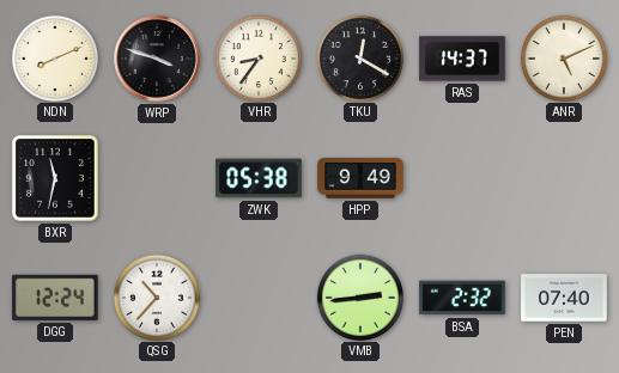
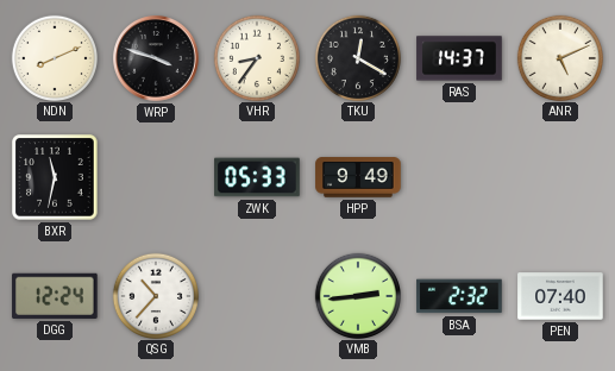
ZWK: 05:38 -> 05:33 (257, 177)
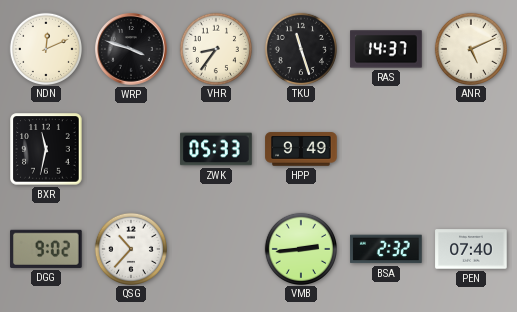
NDN: 8:11 -> 12:11 (45, 48)
TKU: 12:20 -> 11:27 (300, 48)
DGG: 12:24 -> 9:02 (46, 249)
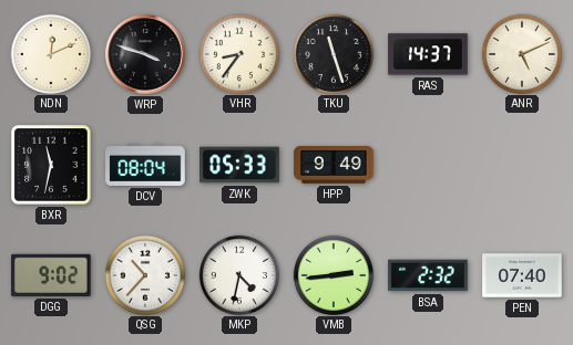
DCV: none -> 08:04 (145, 165)
MKP: none -> 4:32 (238, 274)
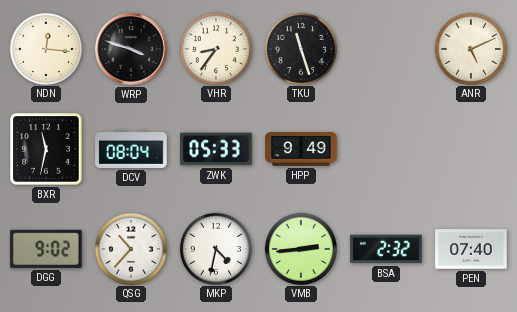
NDN: 12:11 -> 12:16 (45, 48)
RAS: 14:37 -> none (428, 54)
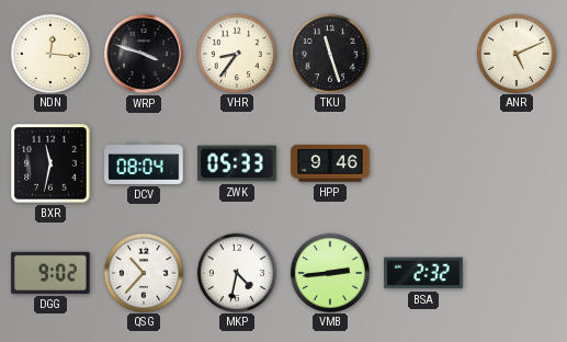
HPP: 9:49 -> 9:46 (330, 163)
PEN: 07:40 -> none (471, 249)
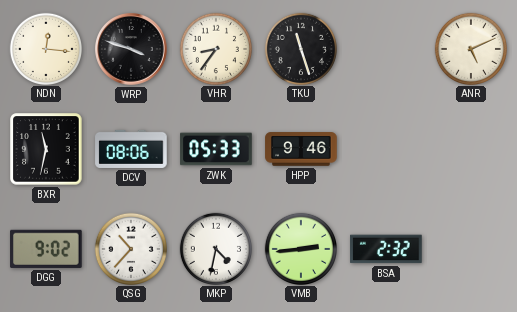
DCV: 08:04 -> 08:06 (131, 149)
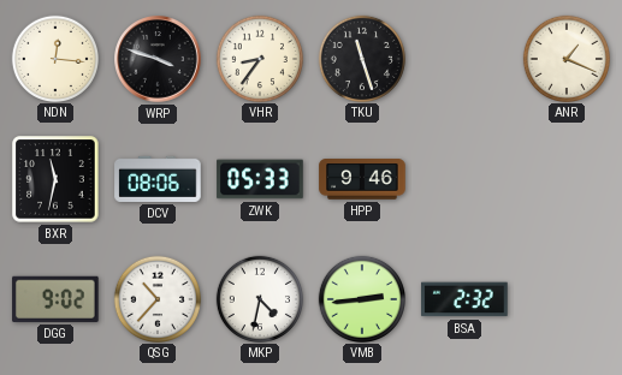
ANR: 5:11 -> 1:19 (565, 58)
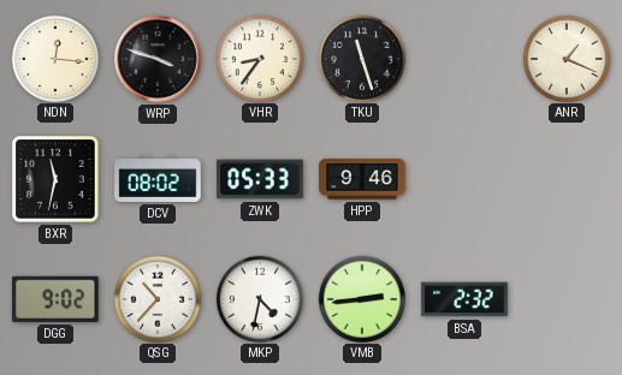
DCV: 08:06 -> 08:02 (158, 179)
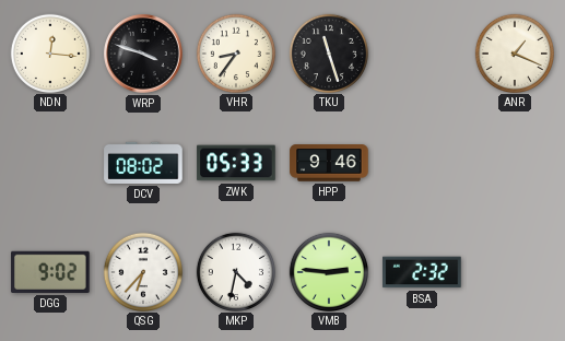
BXR: 11:32 -> none (55, 179)
QSG: 10:37 -> 6:37 (142, 271)
VMB: 2:44 -> 2:46 (328, 271)
